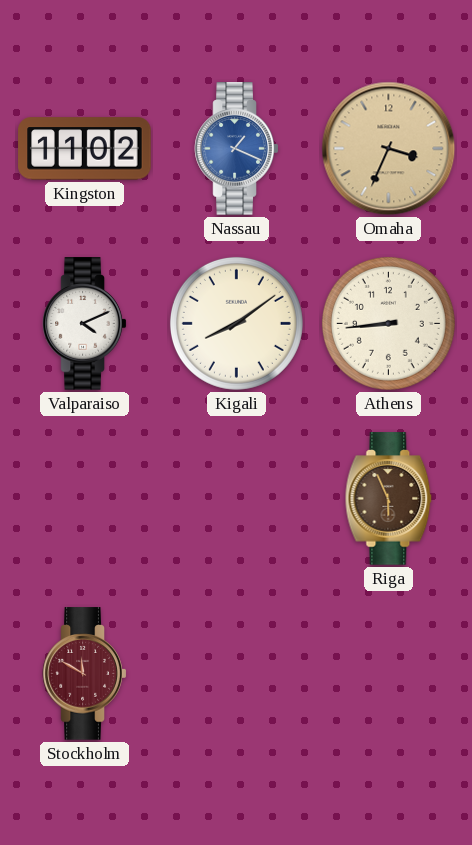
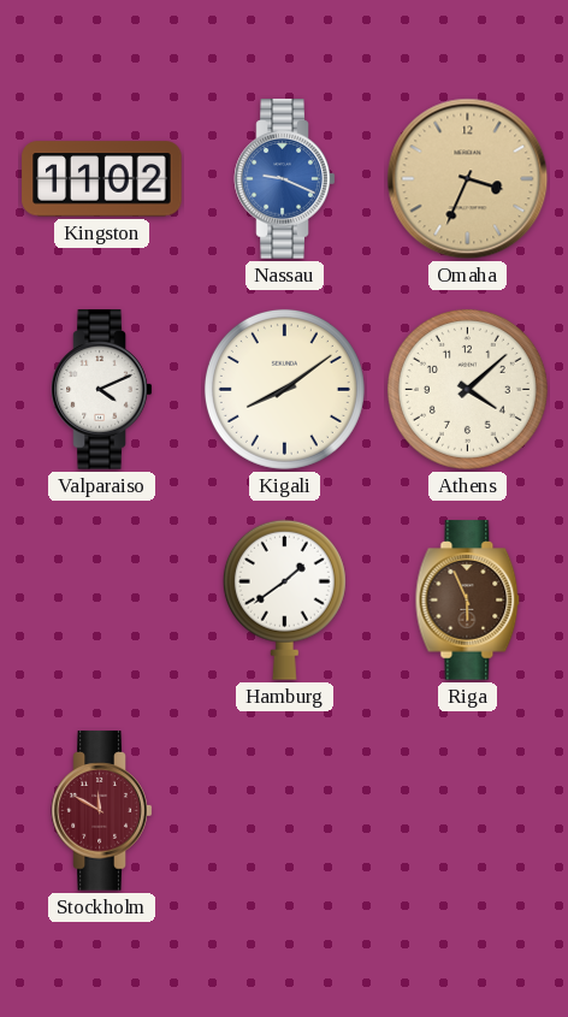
Nassau: 1:19 -> 9:19 (285, 179)
Athens: 8:44 -> 4:08 (467, 389)
Hamburg: none -> 1:39 (284, 599)
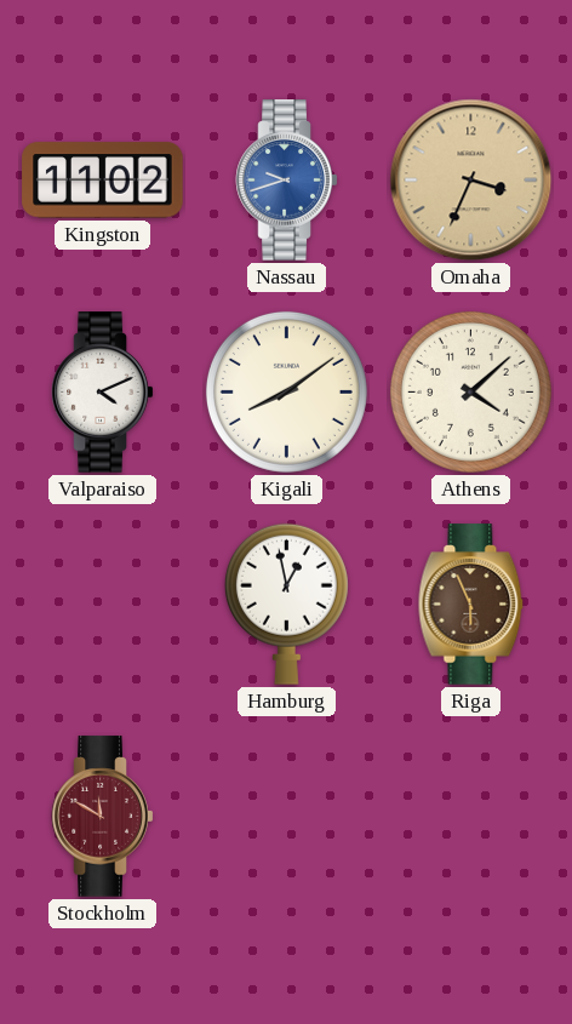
Nassau: 9:19 -> 9:42 (287, 181)
Hamburg: 1:39 -> 12:58 (286, 603)
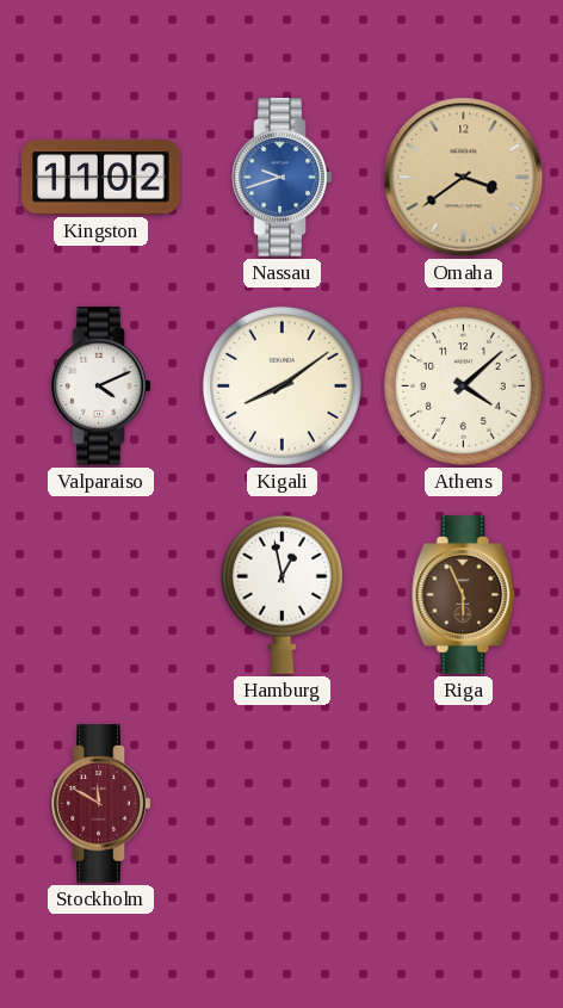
Omaha: 3:34 -> 3:39 (464, 178)
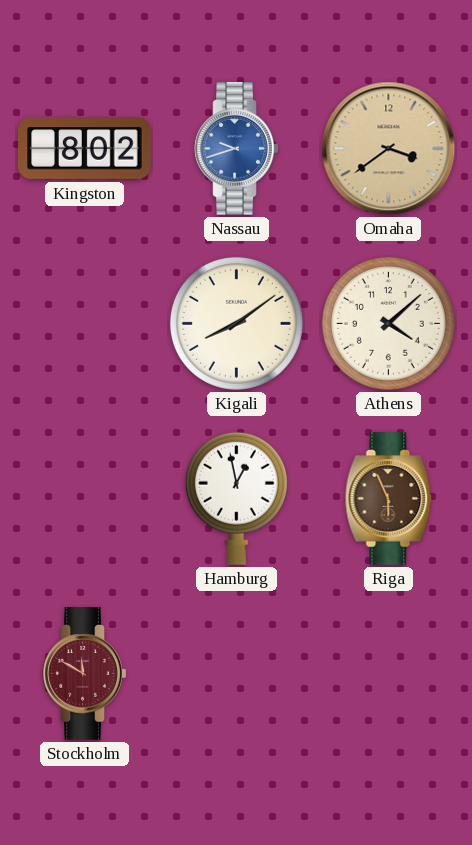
Kingston: 11:02 -> 8:02 (85, 149)
Valparaiso: 4:11 -> none (101, 386)
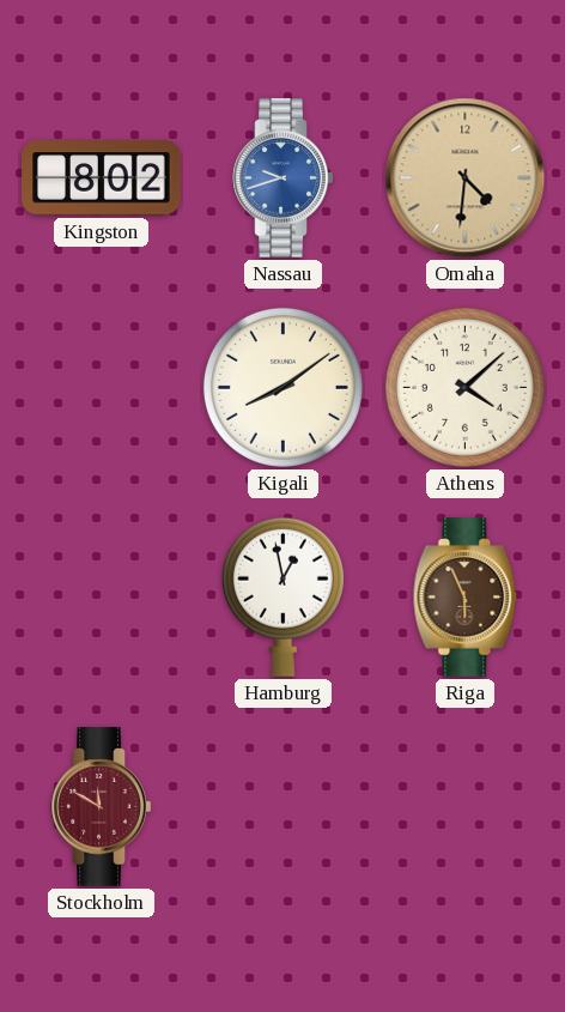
Omaha: 3:39 -> 4:31 (466, 178)
